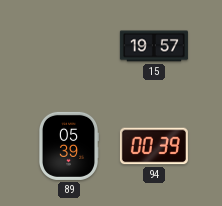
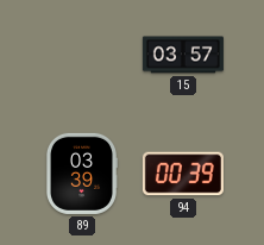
15: 19:57 -> 03:57 (183, 55)
89: 05:39 -> 03:39 (81, 174)
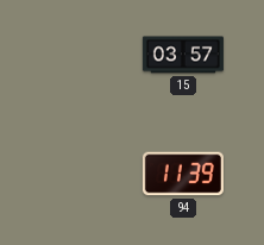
89: 03:39 -> none (81, 174)
94: 00:39 -> 11:39 (183, 174)
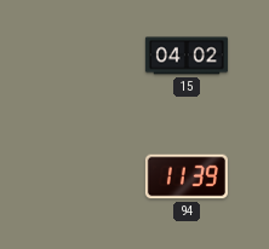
15: 03:57 -> 04:02 (187, 56)
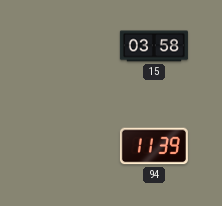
15: 04:02 -> 03:58 (154, 46)
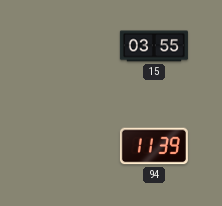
15: 03:58 -> 03:55 (154, 46)
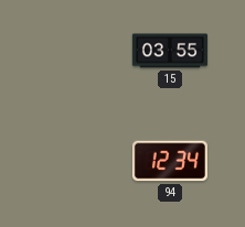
94: 11:39 -> 12:34 (170, 161)
